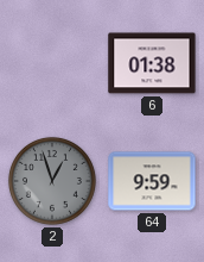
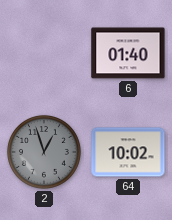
6: 01:38 -> 01:40 (128, 53)
64: 9:59 -> 10:02 (128, 152)
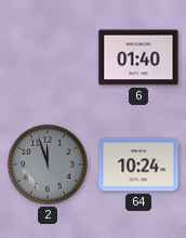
2: 12:57 -> 11:57 (48, 164)
64: 10:02 -> 10:24 (138, 164)
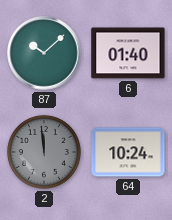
87: none -> 10:08 (44, 53)
2: 11:57 -> 11:59 (44, 152)
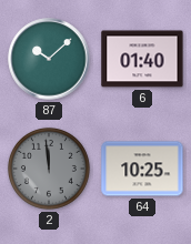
64: 10:24 -> 10:25 (142, 169)
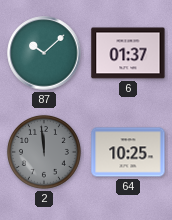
6: 01:40 -> 01:37 (128, 53)
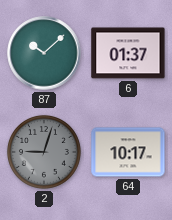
2: 11:59 -> 9:03 (44, 152)
64: 10:25 -> 10:17 (128, 152)
